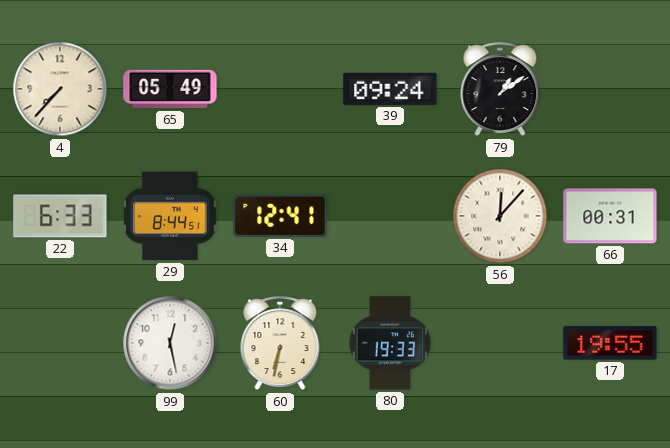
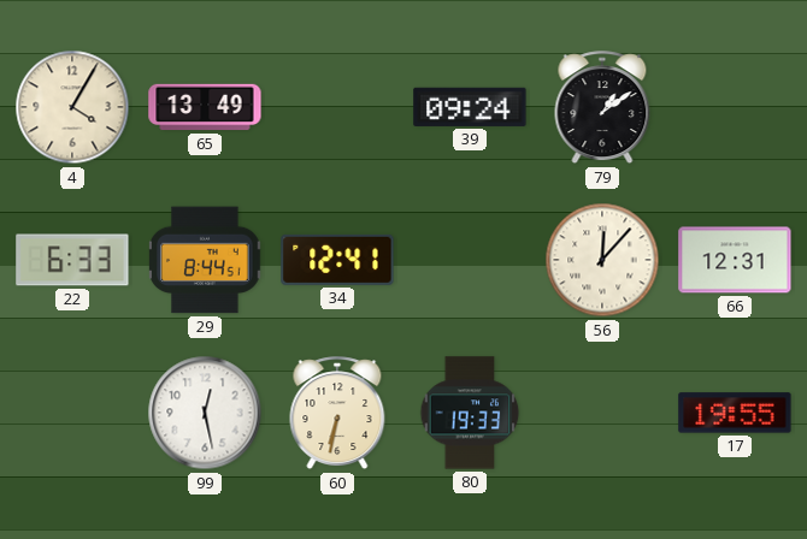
4: 7:37 -> 4:05 (72, 107)
65: 05:49 -> 13:49 (205, 107)
66: 00:31 -> 12:31 (735, 260)
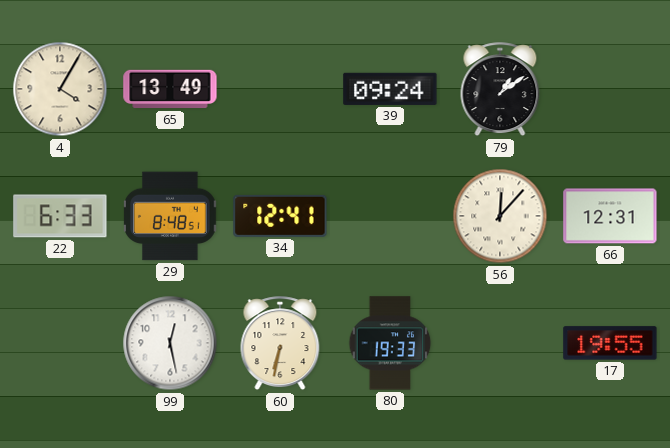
29: 8:44 -> 8:48 (170, 216)
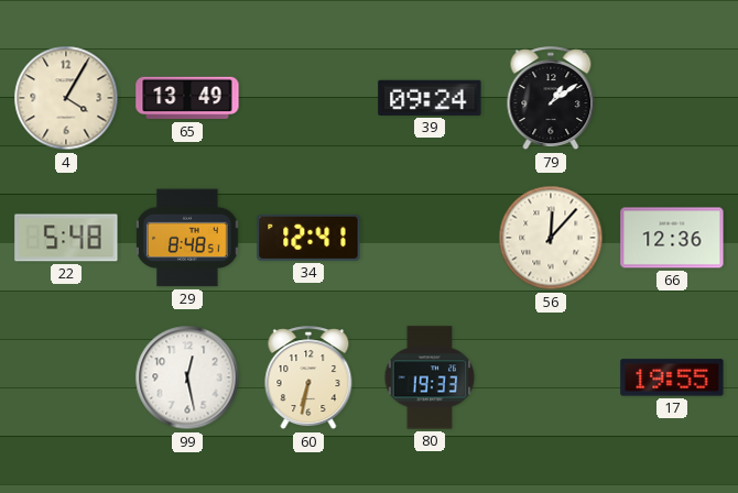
22: 6:33 -> 5:48 (66, 238)
66: 12:31 -> 12:36 (672, 238)
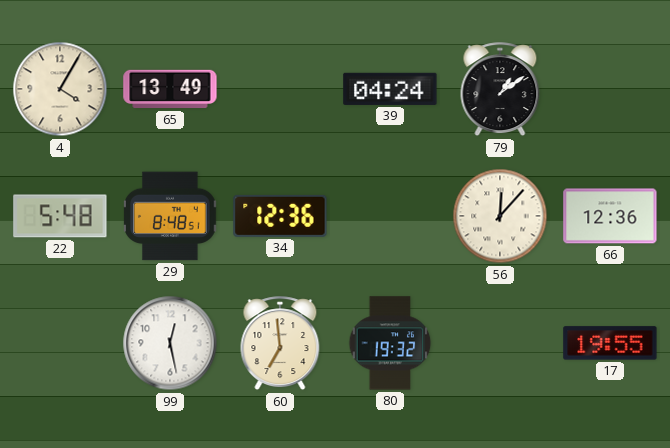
39: 09:24 -> 04:24 (390, 89)
34: 12:41 -> 12:36 (280, 216)
60: 6:32 -> 6:59 (280, 344)
80: 19:33 -> 19:32 (390, 343)
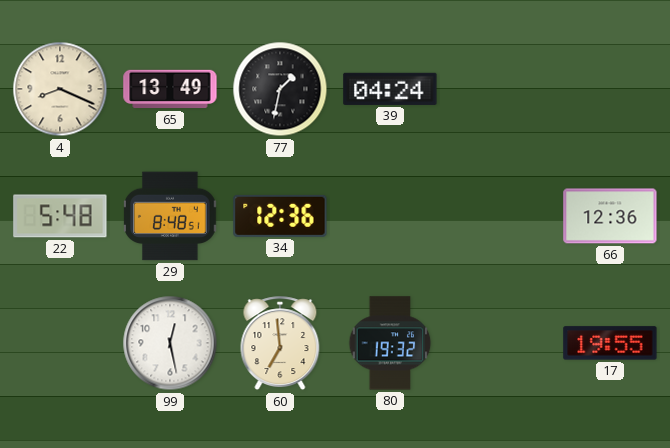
4: 4:05 -> 8:19 (60, 89)
77: none -> 1:32 (280, 89)
79: 1:09 -> none (500, 90)
56: 12:07 -> none (500, 216)
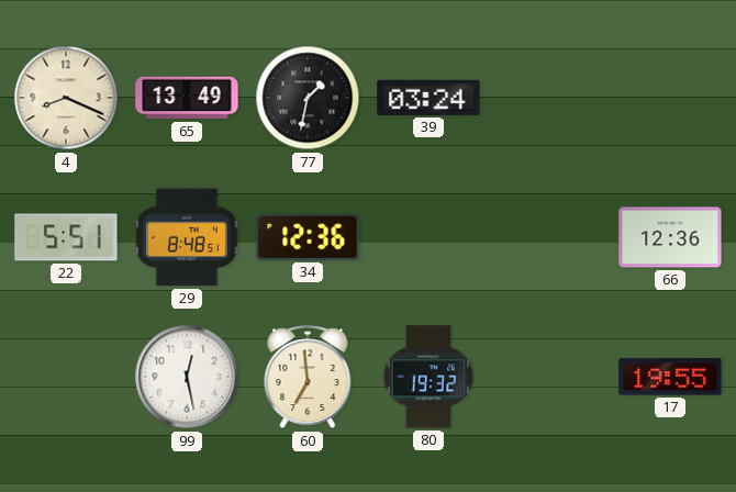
39: 04:24 -> 03:24 (428, 98)
22: 5:48 -> 5:51 (66, 237)
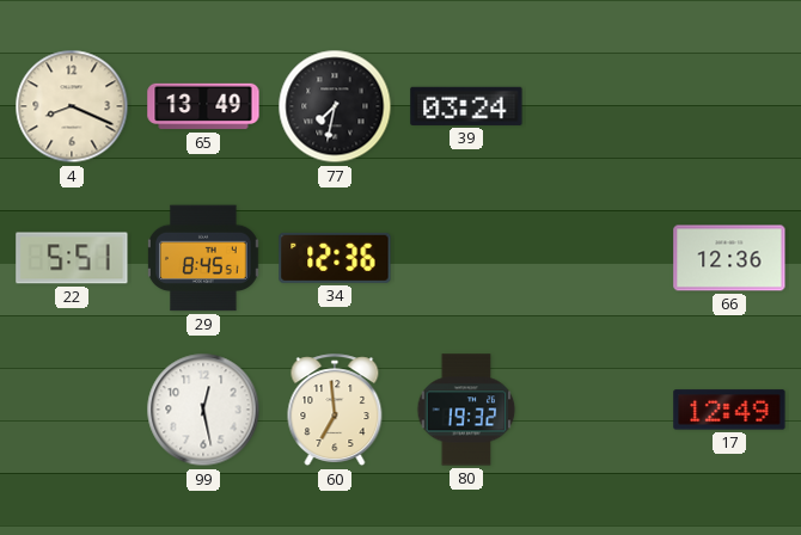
77: 1:32 -> 7:32 (335, 106)
29: 8:48 -> 8:45 (203, 258)
17: 19:55 -> 12:49 (729, 410)
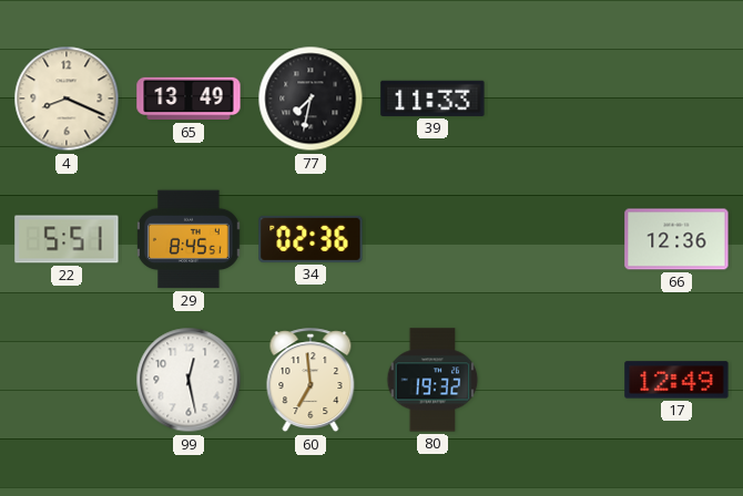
39: 03:24 -> 11:33 (432, 99)
34: 12:36 -> 02:36 (311, 239)
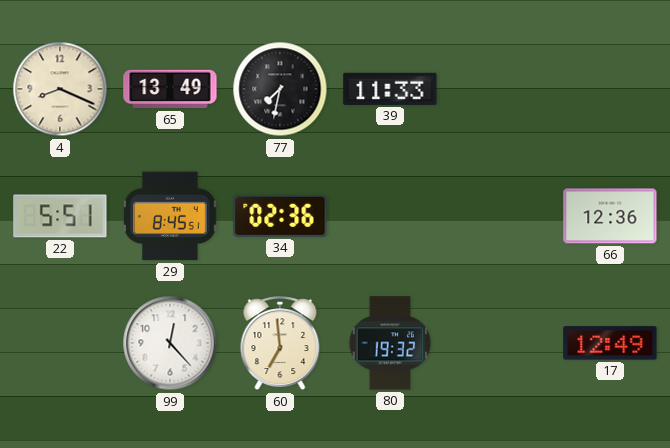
99: 12:28 -> 12:23 (170, 343)
